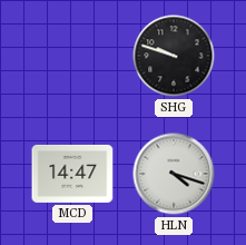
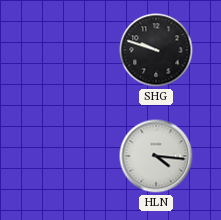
MCD: 14:47 -> none (72, 174)
HLN: 4:18 -> 4:16 (156, 156)
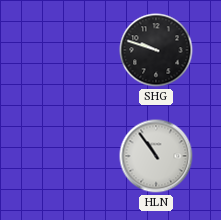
HLN: 4:16 -> 10:54 (156, 156)
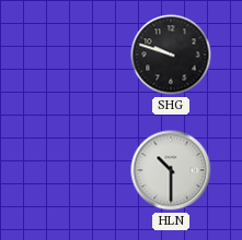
HLN: 10:54 -> 10:30 (171, 170)
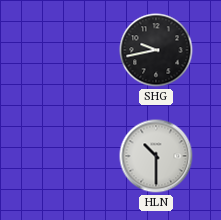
SHG: 9:48 -> 9:43 (156, 50)
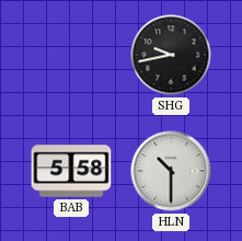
BAB: none -> 5:58 (71, 171)
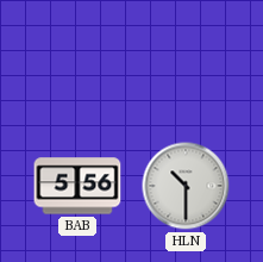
SHG: 9:43 -> none (171, 55)
BAB: 5:58 -> 5:56 (77, 186)
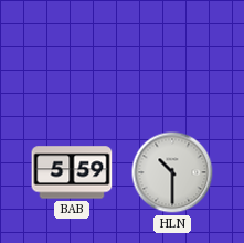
BAB: 5:56 -> 5:59 (72, 172)
